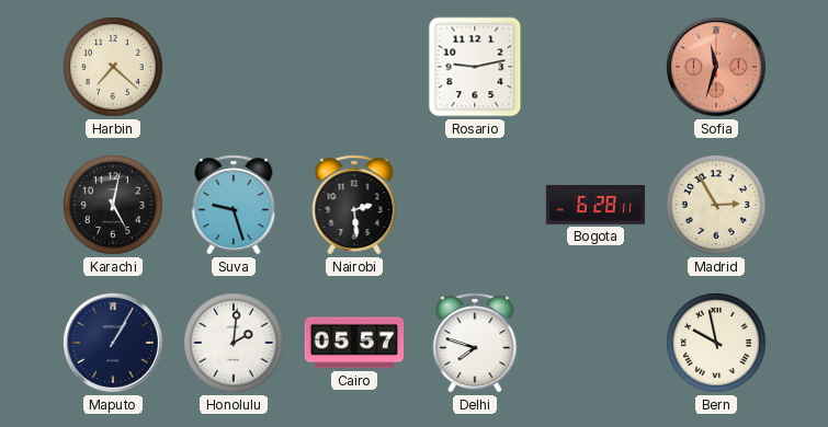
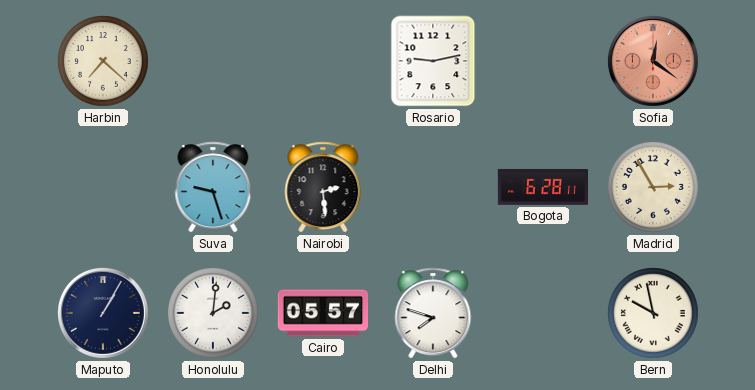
Sofia: 11:33 -> 12:21 (653, 61)
Karachi: 5:02 -> none (114, 206)
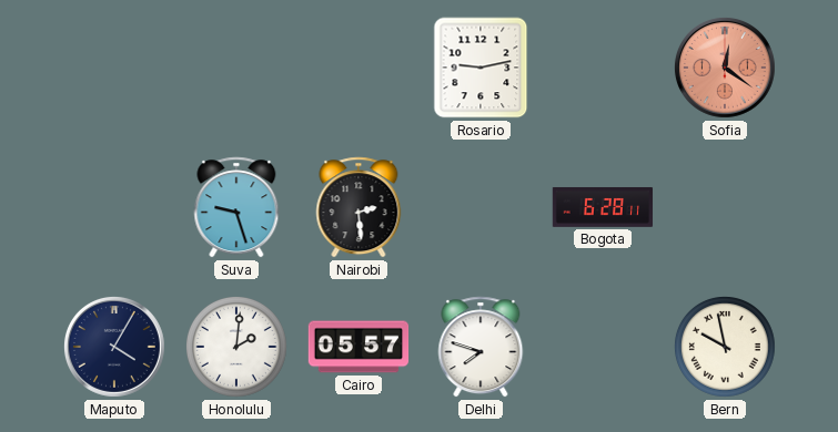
Harbin: 7:22 -> none (104, 62)
Madrid: 2:55 -> none (654, 188)
Maputo: 1:05 -> 4:05 (114, 347)
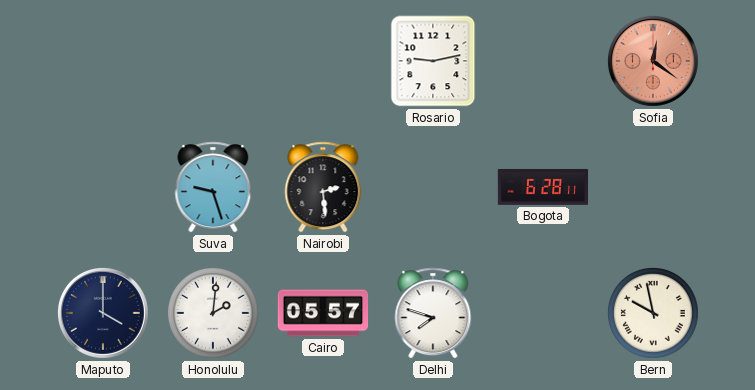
Maputo: 4:05 -> 4:00 (103, 313)
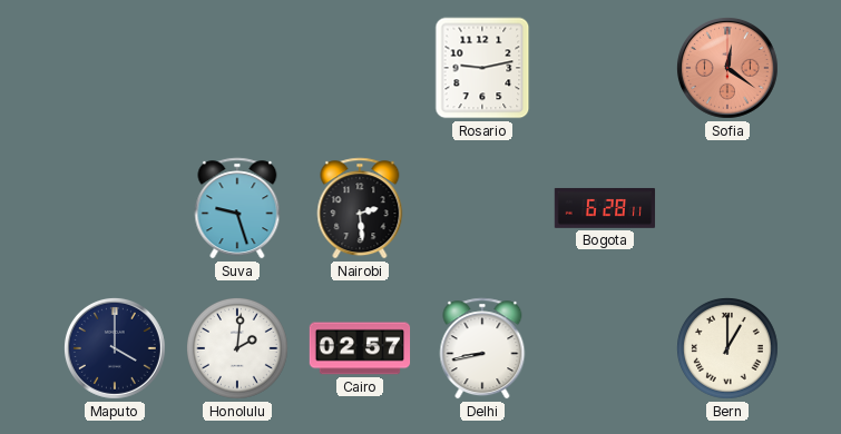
Cairo: 05:57 -> 02:57 (360, 348)
Delhi: 7:48 -> 8:43 (482, 348)
Bern: 9:58 -> 1:00 (728, 349)
